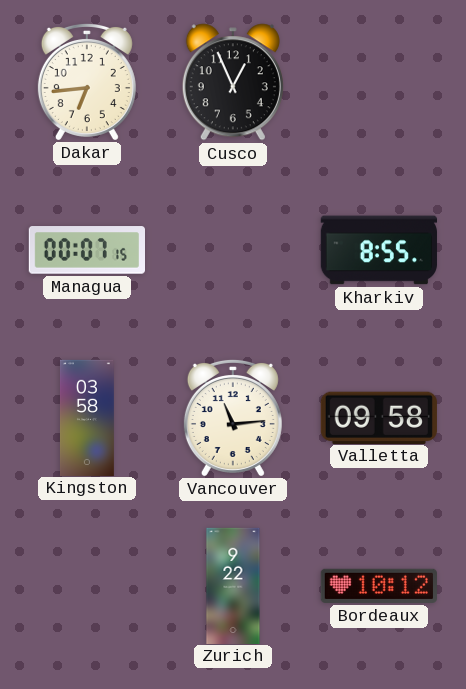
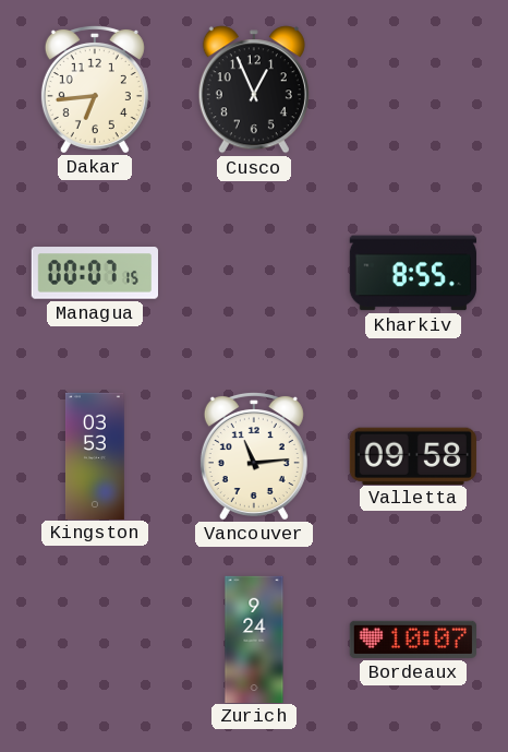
Kingston: 03:58 -> 03:53 (95, 455)
Zurich: 9:22 -> 9:24 (254, 638)
Bordeaux: 10:12 -> 10:07 (413, 640)
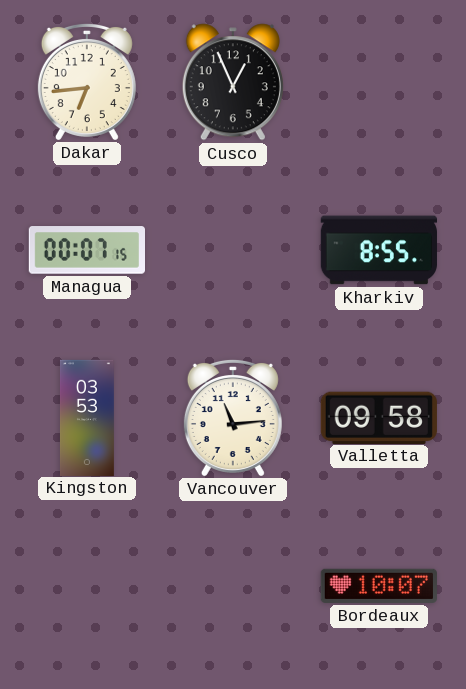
Zurich: 9:24 -> none (254, 638)
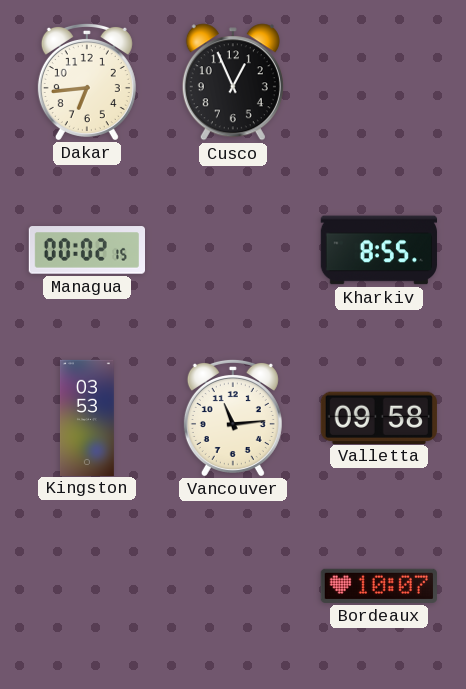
Managua: 00:07 -> 00:02 (86, 250)
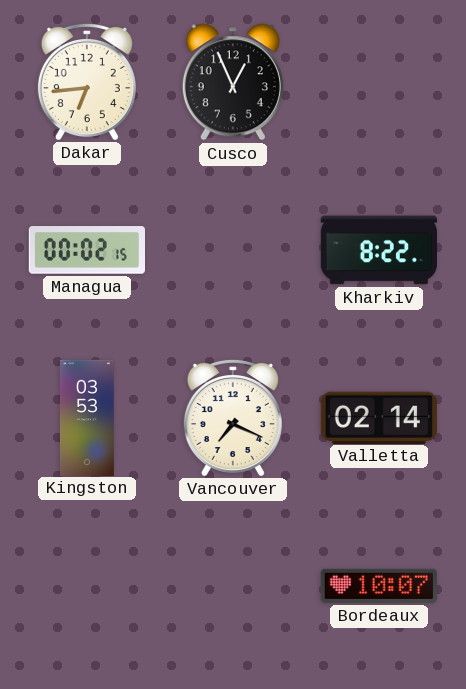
Kharkiv: 8:55 -> 8:22 (379, 250)
Vancouver: 11:14 -> 7:19 (233, 417)
Valletta: 09:58 -> 02:14 (379, 417)
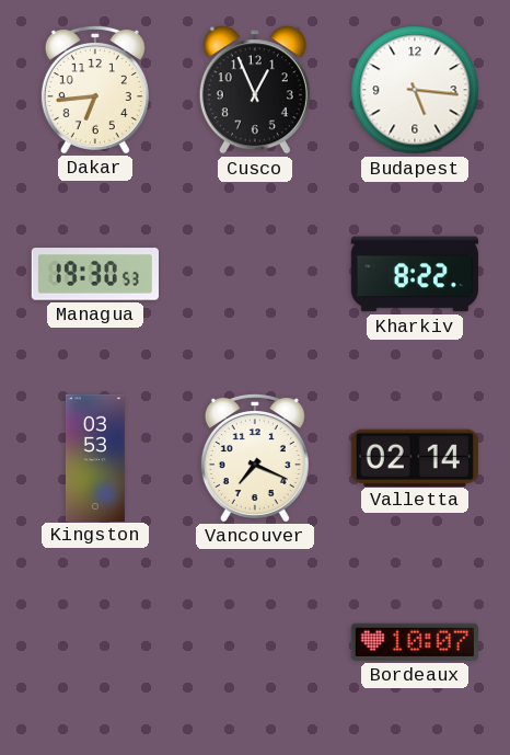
Budapest: none -> 5:16 (415, 90)
Managua: 00:02 -> 19:30 (94, 274)
